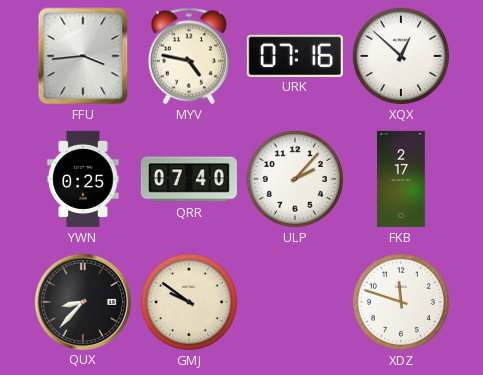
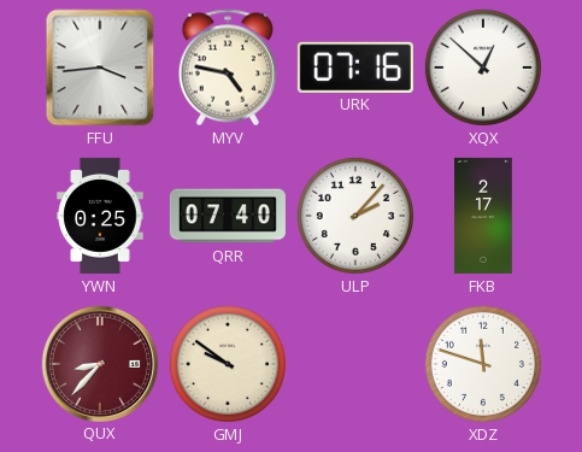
QUX dial: black -> burgundy (99, 363)
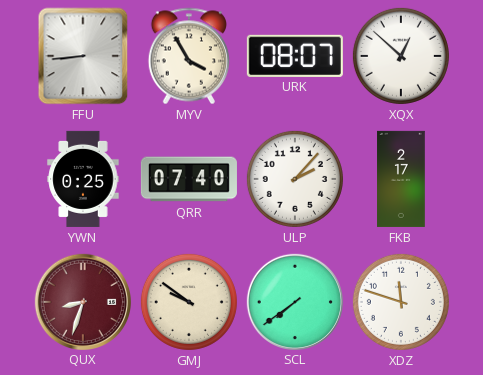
FFU: 3:44 -> 8:44 (83, 56)
MYV: 4:47 -> 3:55 (188, 56)
URK: 07:16 -> 08:07 (295, 55)
QUX: 8:37 -> 8:33 (82, 301)
SCL: none -> 7:39 (294, 301)
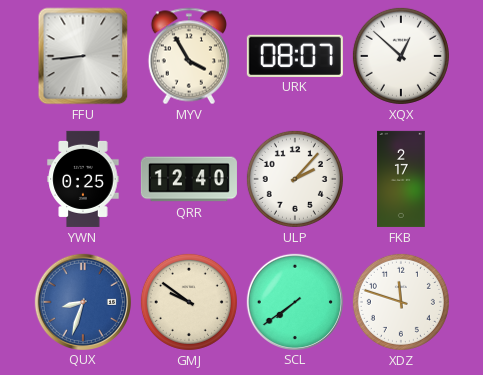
QRR: 07:40 -> 12:40 (189, 179)
QUX dial: burgundy -> blue (82, 301)
